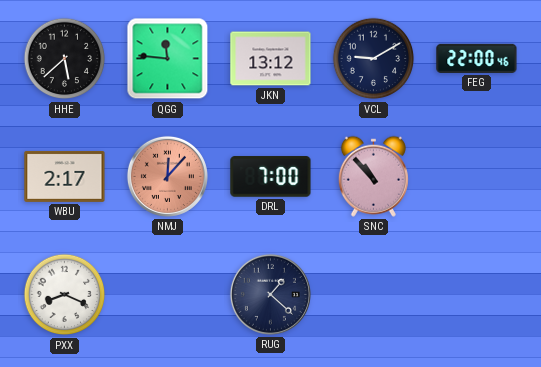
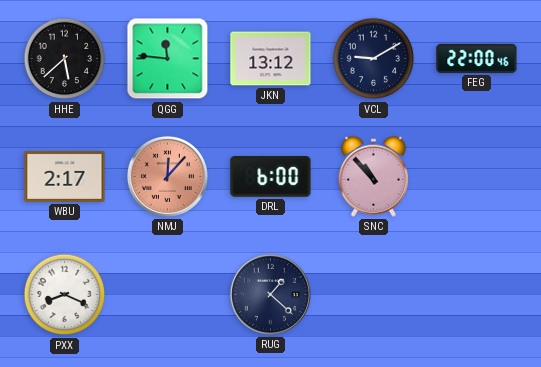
DRL: 7:00 -> 6:00 (271, 177)
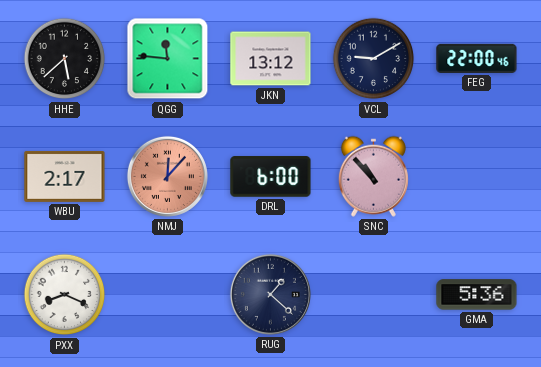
GMA: none -> 5:36 (477, 295)
